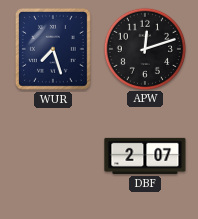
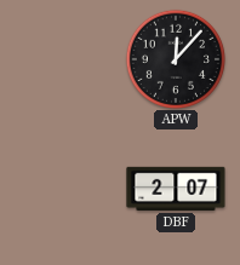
WUR: 7:27 -> none (53, 49)
APW: 12:12 -> 12:07 (175, 58)
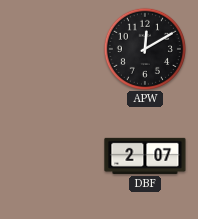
APW: 12:07 -> 12:10 (144, 48)
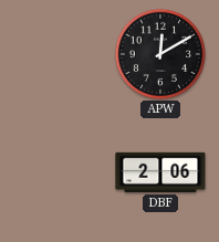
DBF: 2:07 -> 2:06 (160, 172)
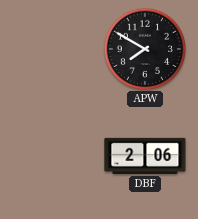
APW: 12:10 -> 7:50 (144, 48)
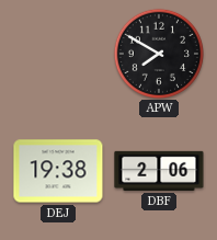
DEJ: none -> 19:38 (58, 171)
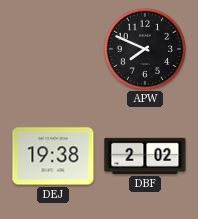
APW: 7:50 -> 7:49 (144, 48)
DBF: 2:06 -> 2:02 (145, 156)
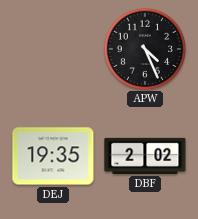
APW: 7:49 -> 4:26 (144, 48)
DEJ: 19:38 -> 19:35 (53, 156)
